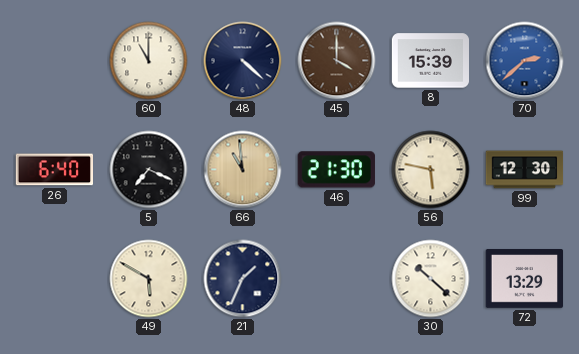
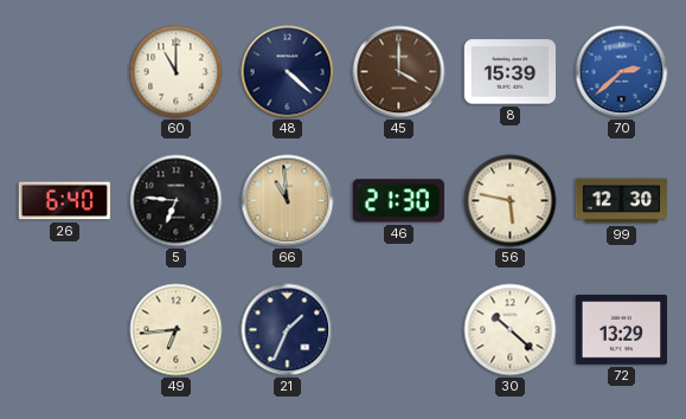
5: 7:19 -> 6:46 (177, 201)
49: 5:50 -> 6:44 (177, 330)
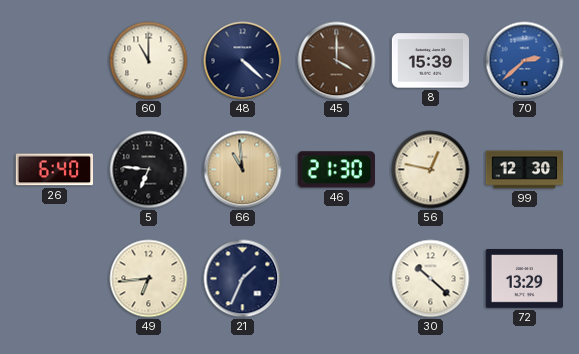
56: 5:47 -> 12:47 (431, 170)
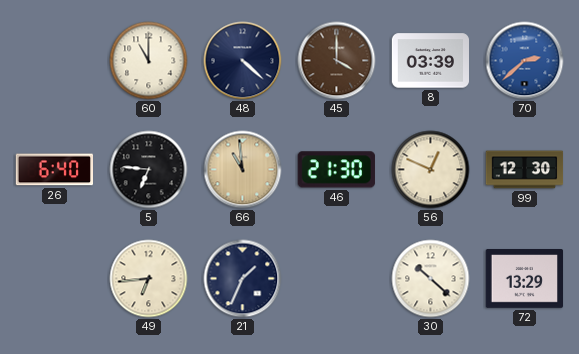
8: 15:39 -> 03:39 (431, 61)
56: 12:47 -> 12:49 (431, 170)
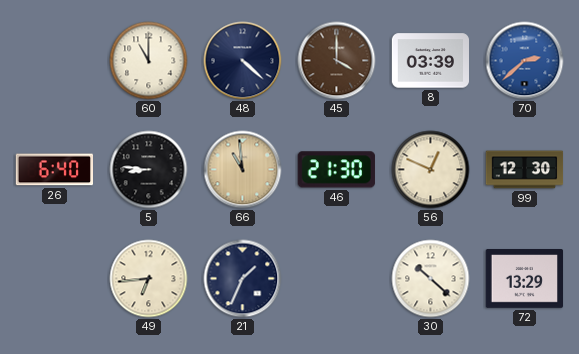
5: 6:46 -> 8:46 (149, 170)
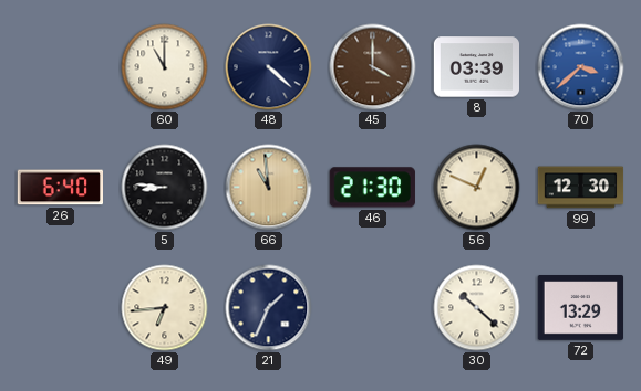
70: 2:38 -> 3:38 (581, 67)
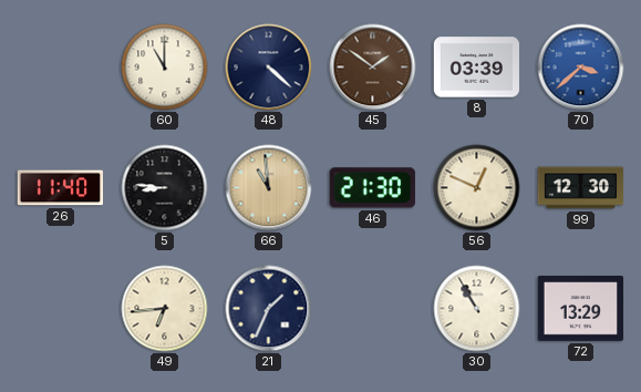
45: 4:00 -> 1:51 (373, 68)
26: 6:40 -> 11:40 (60, 188)
30: 10:22 -> 10:55 (477, 309)
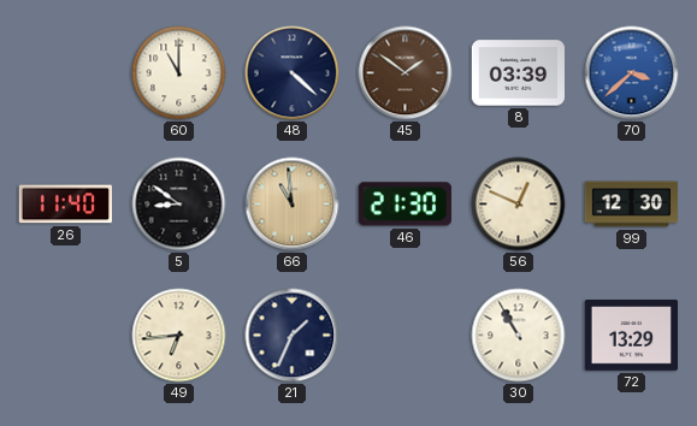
5: 8:46 -> 8:51 (179, 205)
